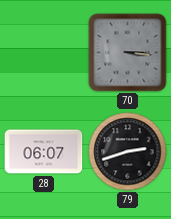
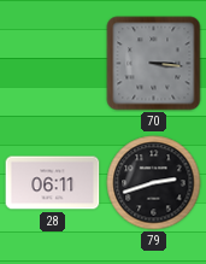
28: 06:07 -> 06:11 (53, 183)
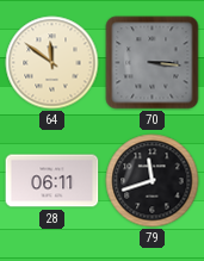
64: none -> 11:51 (52, 63)
79: 2:42 -> 11:42 (153, 181)
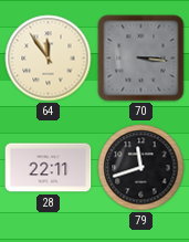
64: 11:51 -> 11:54 (49, 59)
28: 06:11 -> 22:11 (49, 168)
